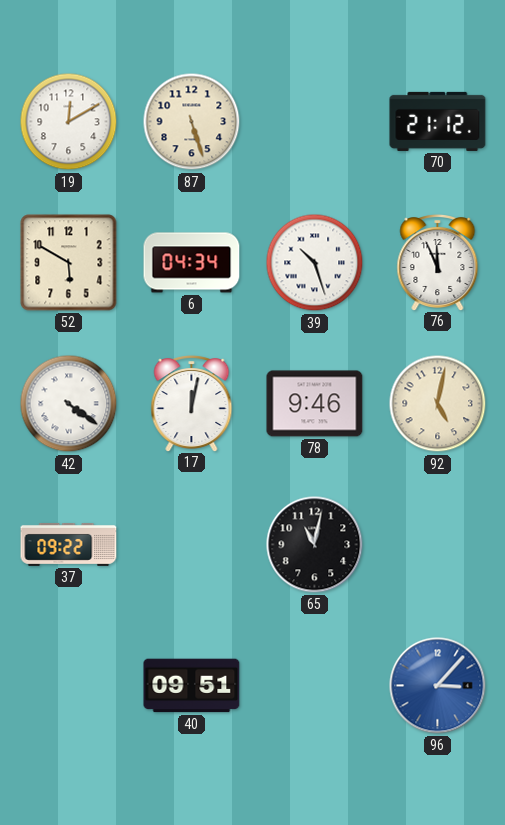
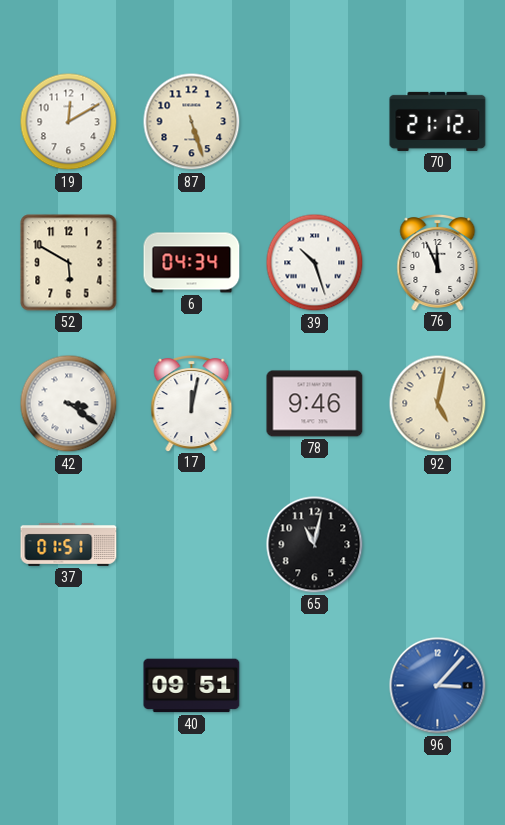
42: 4:21 -> 3:21 (69, 404)
37: 09:22 -> 01:51 (69, 545)
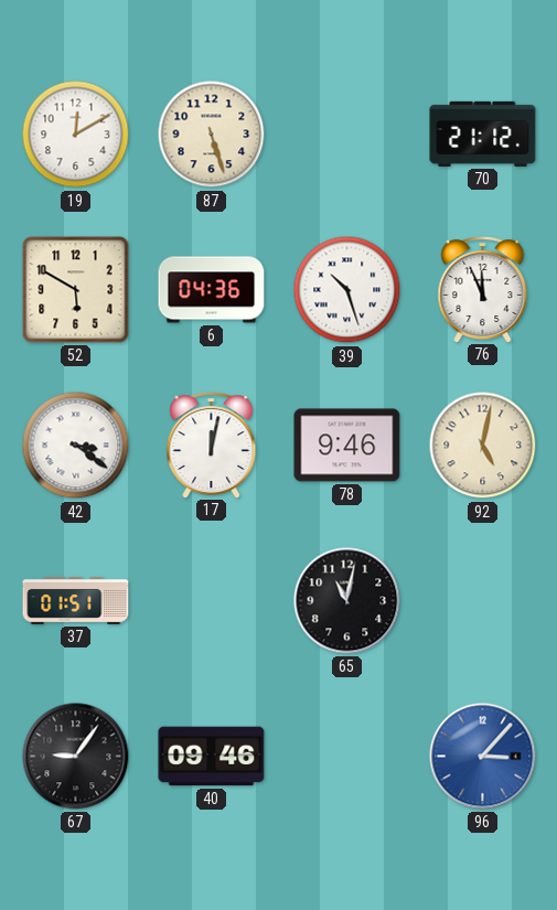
6: 04:34 -> 04:36 (212, 290)
67: none -> 9:06 (76, 757)
40: 09:51 -> 09:46 (212, 757)
